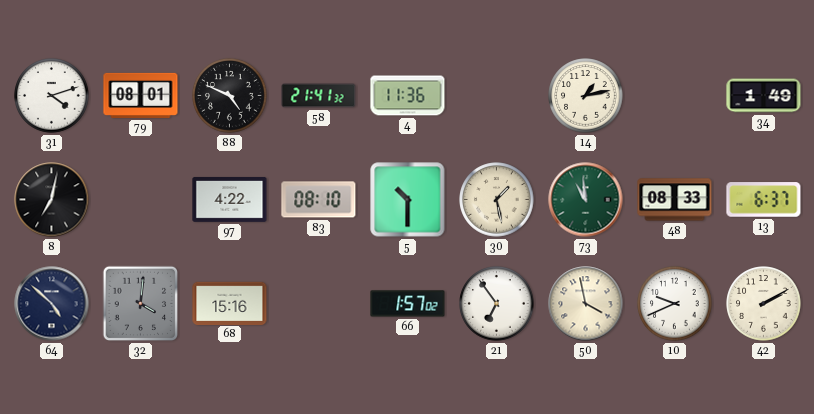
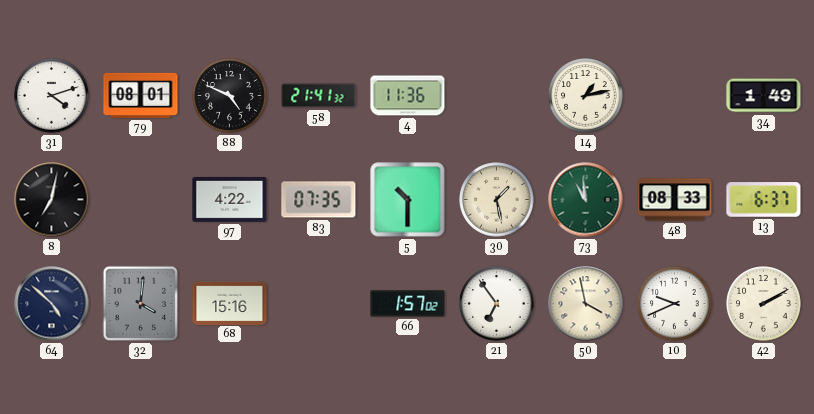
83: 08:10 -> 07:35 (319, 200)
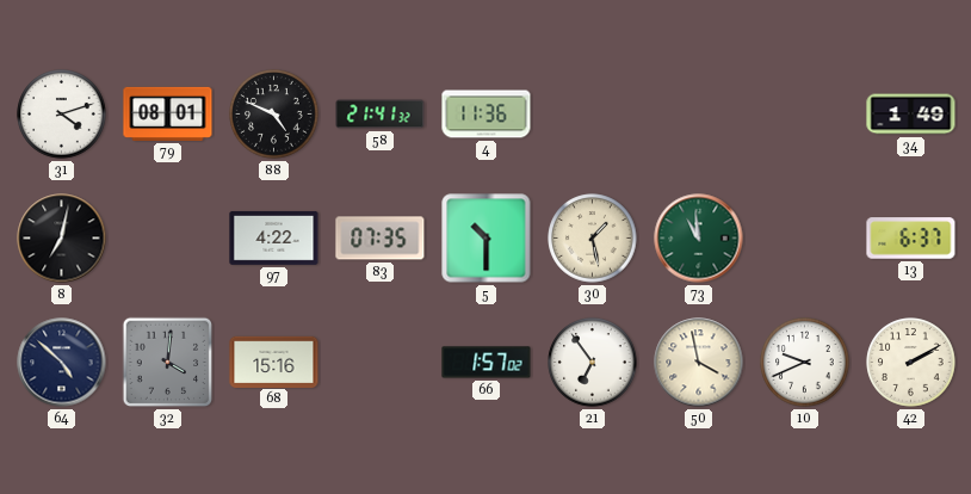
14: 1:13 -> none (586, 96)
48: 08:33 -> none (675, 200)
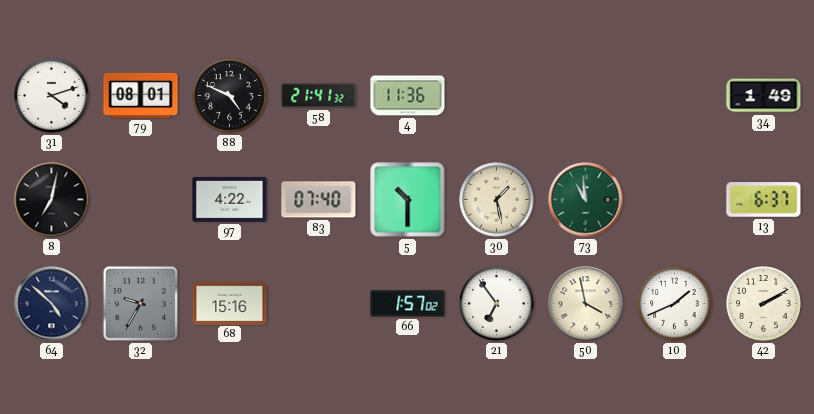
83: 07:35 -> 07:40 (319, 200)
32: 4:01 -> 9:35 (141, 304)
10: 9:41 -> 1:41 (675, 304)
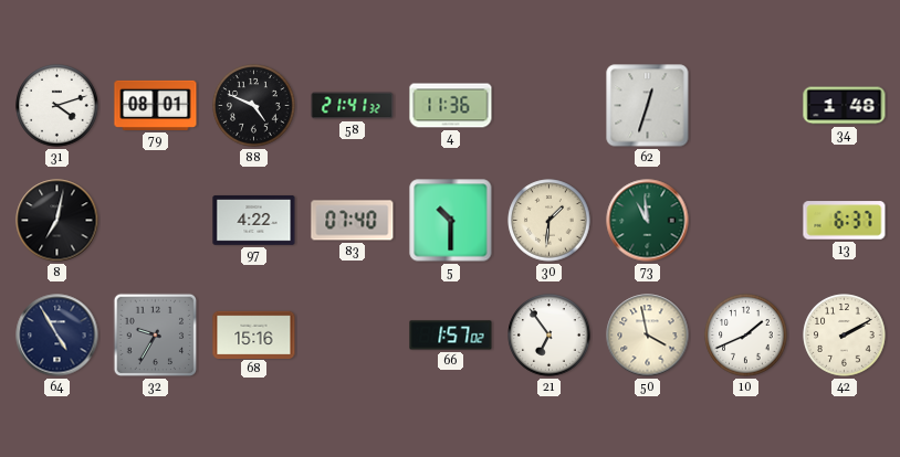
62: none -> 12:33 (648, 106)
34: 1:49 -> 1:48 (845, 106)
30: 1:28 -> 1:31 (550, 221)
64: 4:52 -> 4:55 (57, 336)
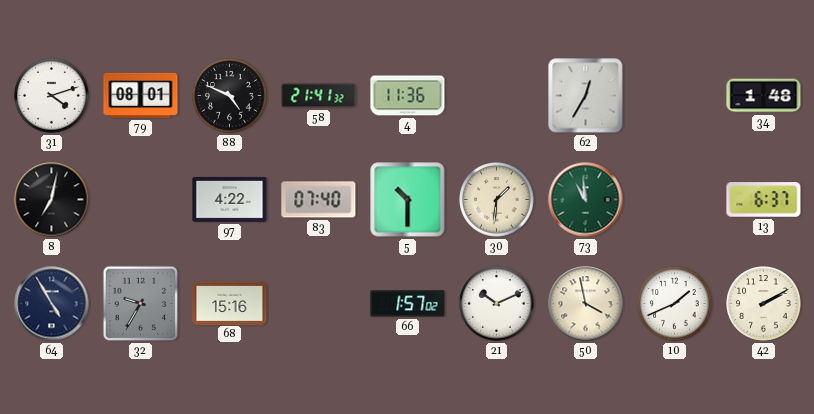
62: 12:33 -> 12:35 (586, 96)
21: 6:54 -> 10:11 (497, 304)
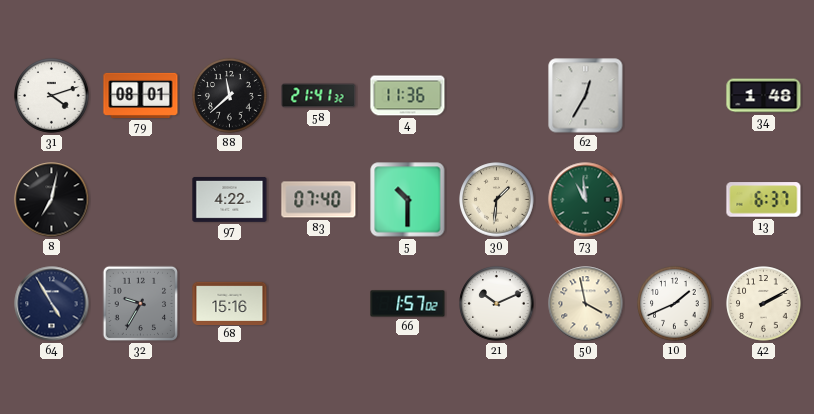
88: 4:49 -> 11:38 (230, 96)
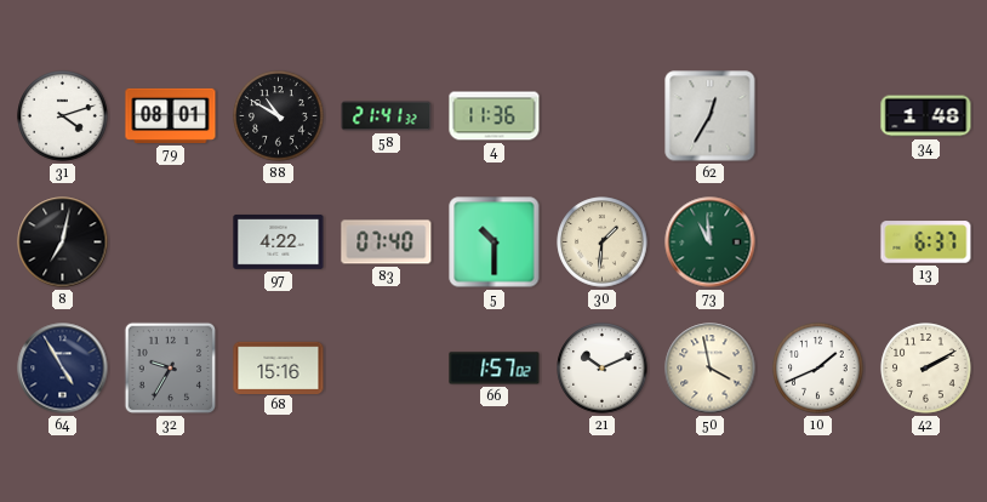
88: 11:38 -> 10:50 (279, 116)
